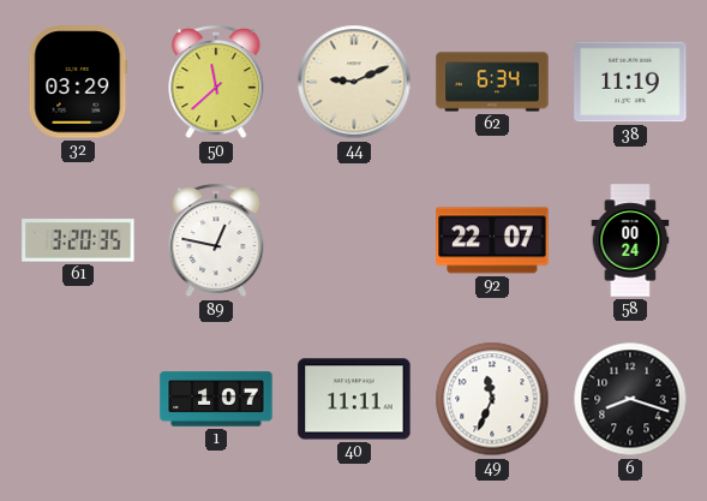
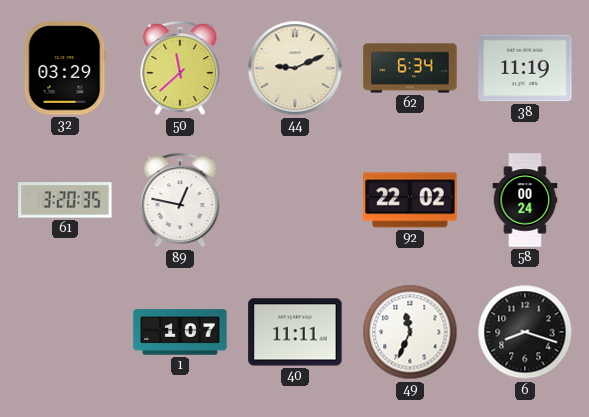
92: 22:07 -> 22:02 (410, 200)
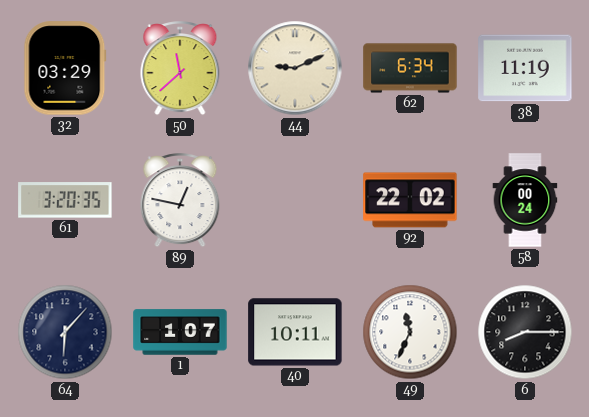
64: none -> 6:07 (65, 332)
40: 11:11 -> 10:11 (295, 332)
6: 8:18 -> 8:15 (525, 332)
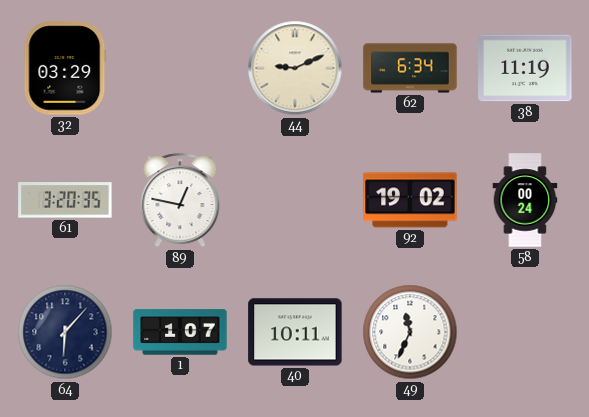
50: 11:38 -> none (180, 69)
92: 22:02 -> 19:02 (410, 200)
6: 8:15 -> none (525, 332)
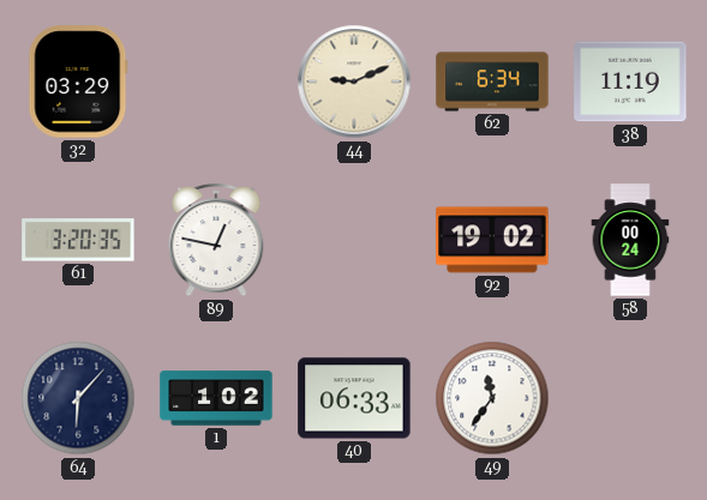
1: 1:07 -> 1:02 (216, 398)
40: 10:11 -> 06:33 (354, 398)
49: 11:34 -> 11:36 (492, 398)
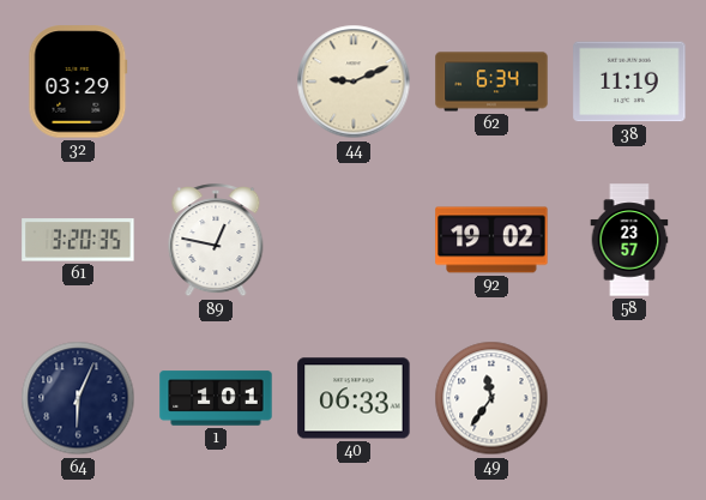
58: 00:24 -> 23:57 (629, 240)
64: 6:07 -> 6:04 (78, 398)
1: 1:02 -> 1:01 (216, 398)
